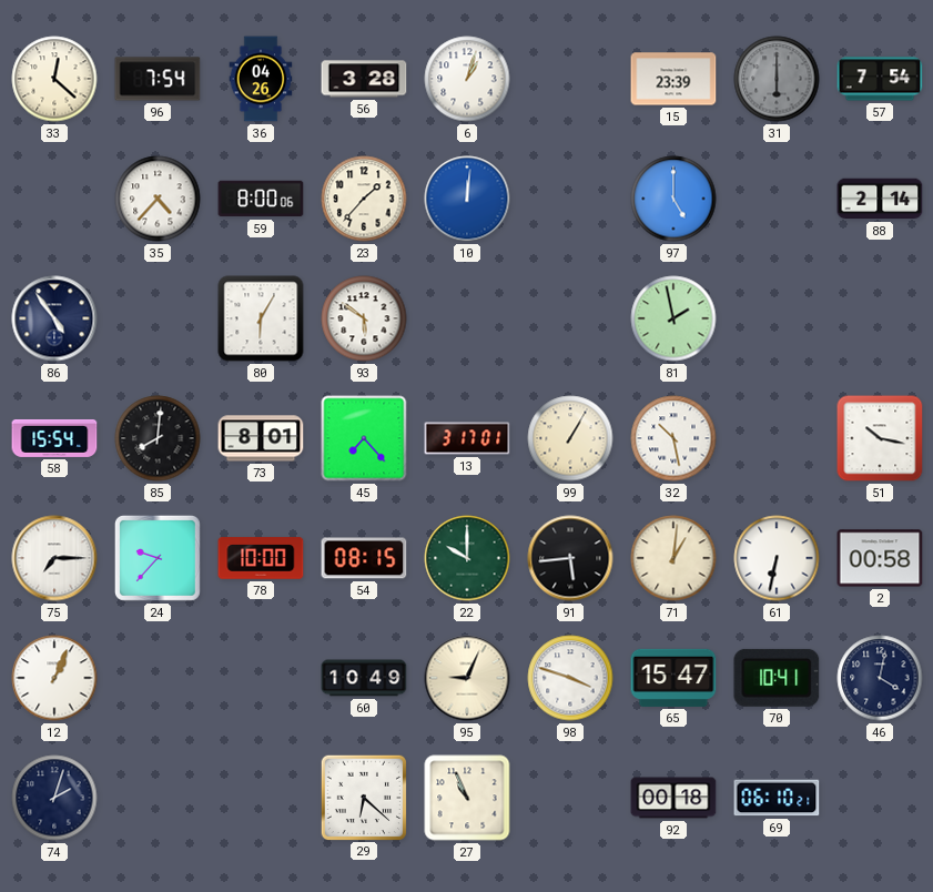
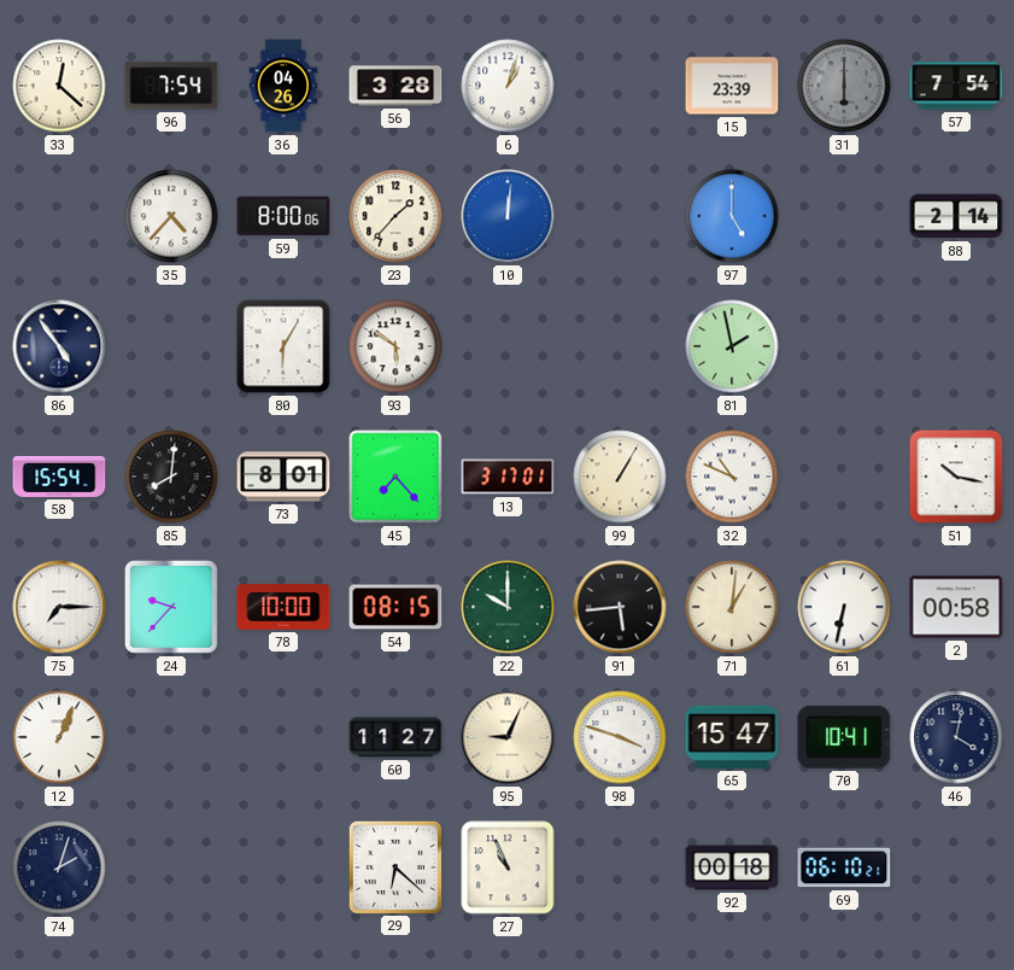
32: 10:28 -> 10:49 (732, 477)
60: 10:49 -> 11:27 (395, 737)
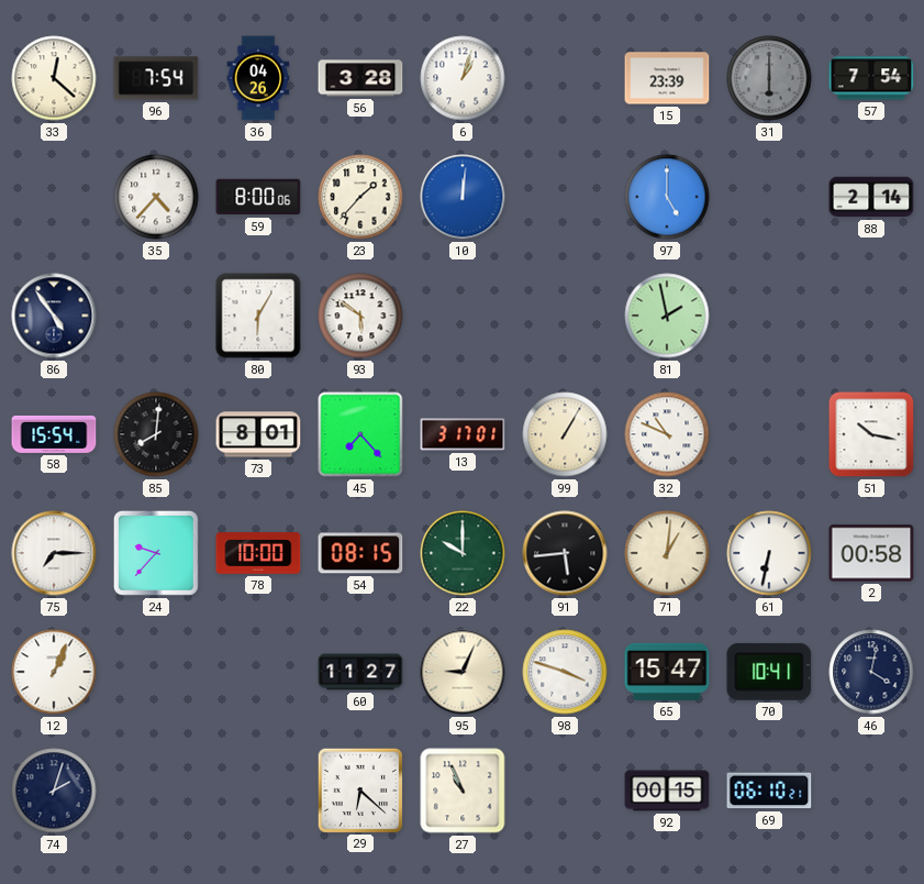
92: 00:18 -> 00:15 (667, 791)
